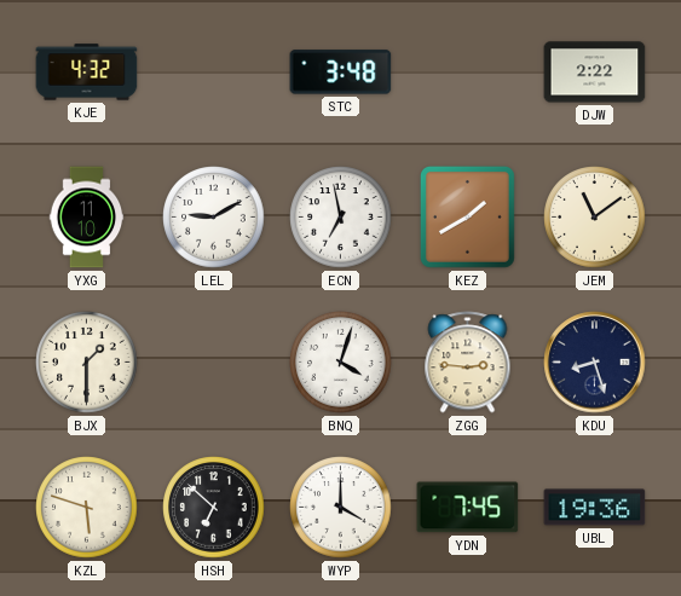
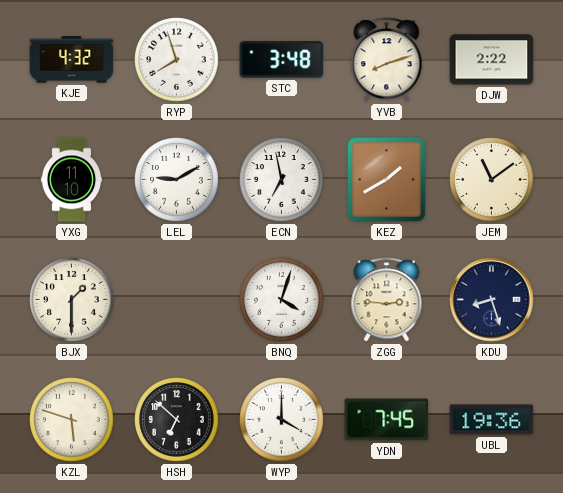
RYP: none -> 7:57 (177, 60)
YVB: none -> 8:12 (387, 60)
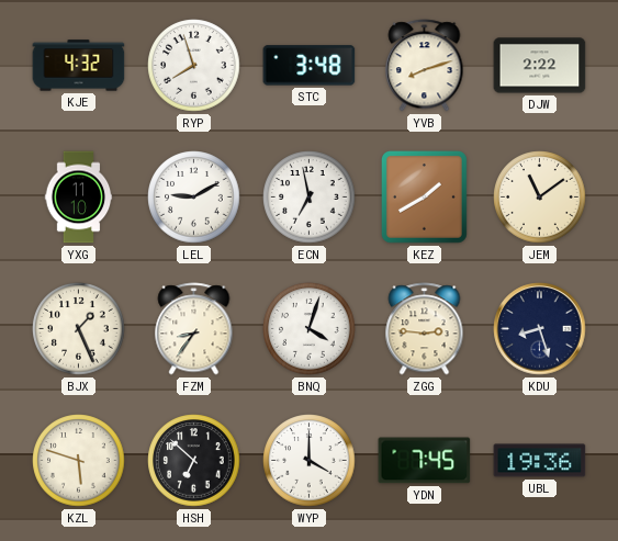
BJX: 1:30 -> 1:26 (79, 329)
FZM: none -> 8:36 (194, 329)
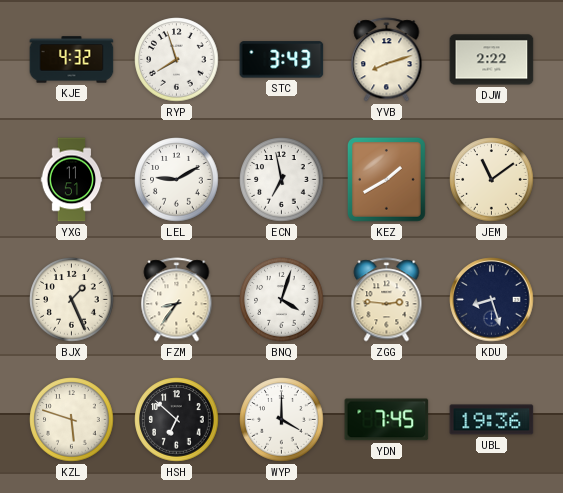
STC: 3:48 -> 3:43 (282, 60)
YXG: 11:10 -> 11:51 (72, 180)
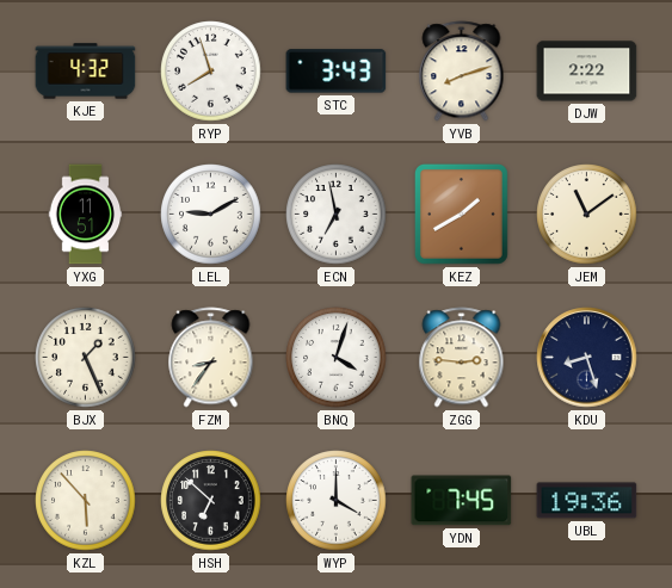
KZL: 5:48 -> 5:53 (86, 501)
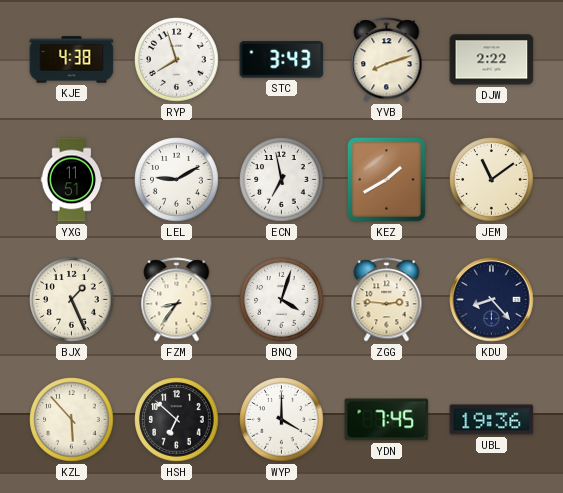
KJE: 4:32 -> 4:38 (72, 60)
KDU: 8:27 -> 8:23 (492, 300)
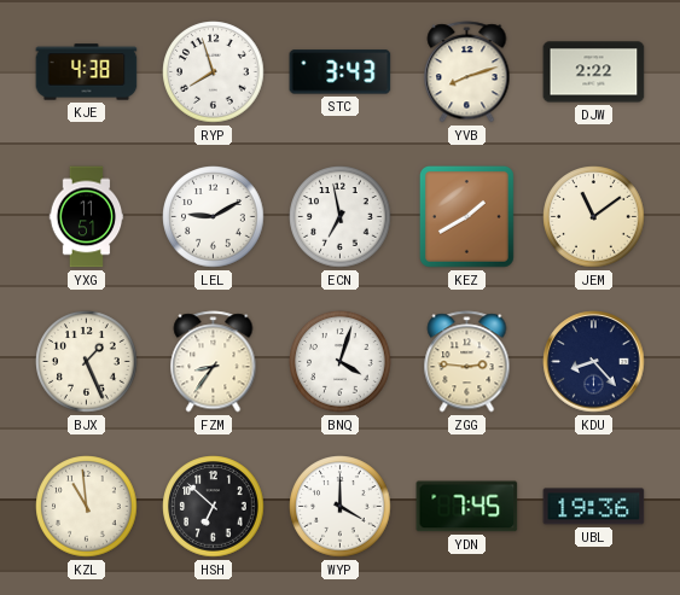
KZL: 5:53 -> 10:59 (87, 507)
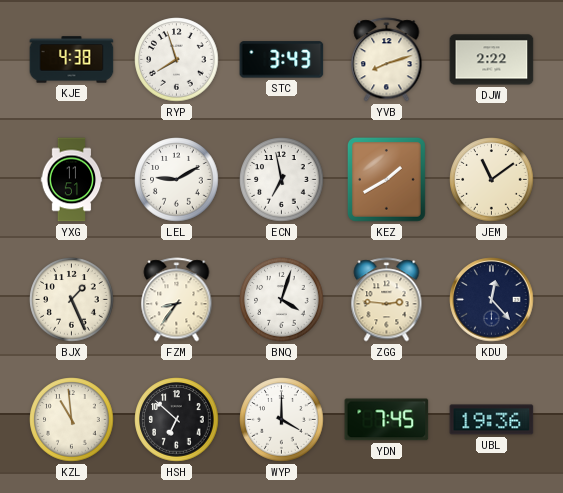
KDU: 8:23 -> 12:23 (492, 300)
